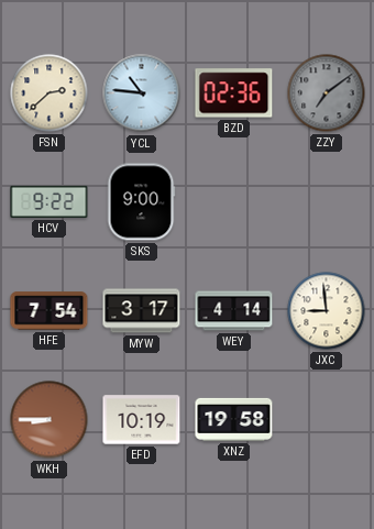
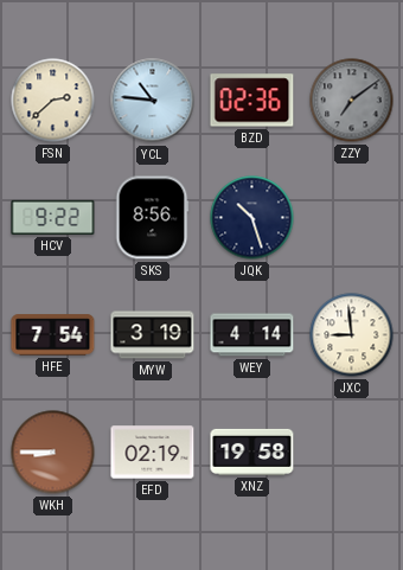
SKS: 9:00 -> 8:56 (152, 218)
JQK: none -> 10:27 (252, 218)
MYW: 3:17 -> 3:19 (153, 335)
EFD: 10:19 -> 02:19 (153, 453)
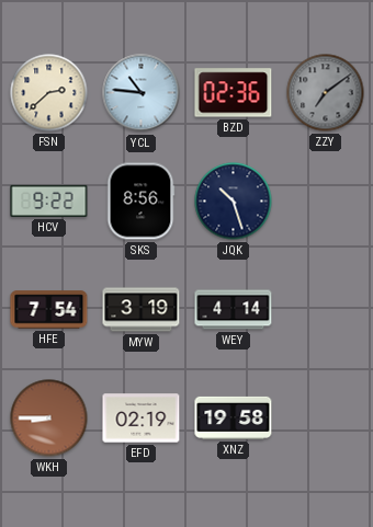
JXC: 8:59 -> none (352, 335)
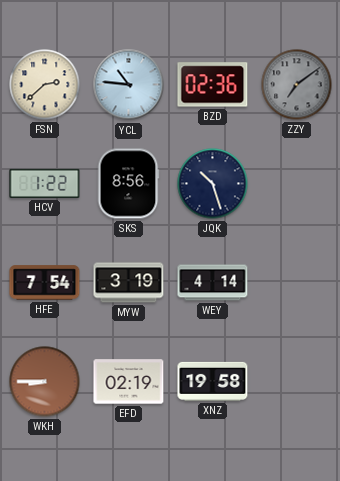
HCV: 9:22 -> 1:22 (45, 183)
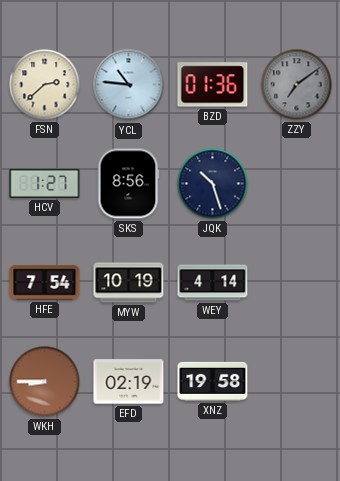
BZD: 02:36 -> 01:36 (213, 85)
HCV: 1:22 -> 1:27 (45, 183)
MYW: 3:19 -> 10:19 (129, 283)
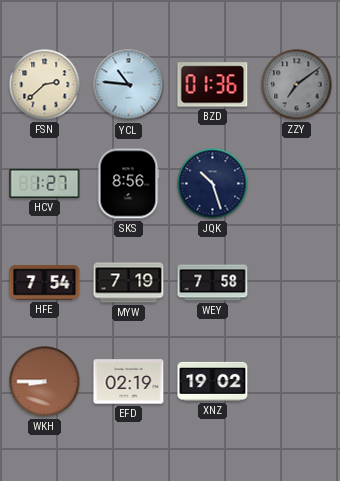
MYW: 10:19 -> 7:19 (129, 283)
WEY: 4:14 -> 7:58 (213, 283)
XNZ: 19:58 -> 19:02 (213, 381)
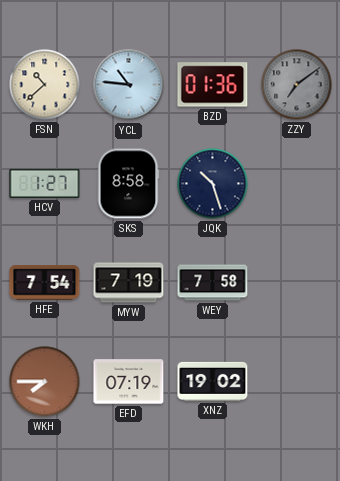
FSN: 2:38 -> 10:38 (45, 85)
SKS: 8:56 -> 8:58 (128, 184)
WKH: 8:45 -> 7:45 (45, 382)
EFD: 02:19 -> 07:19 (129, 382)
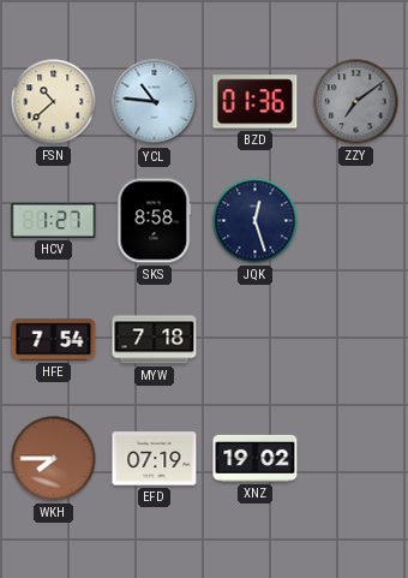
JQK: 10:27 -> 12:27 (256, 221)
MYW: 7:19 -> 7:18 (155, 340)
WEY: 7:58 -> none (213, 283)
